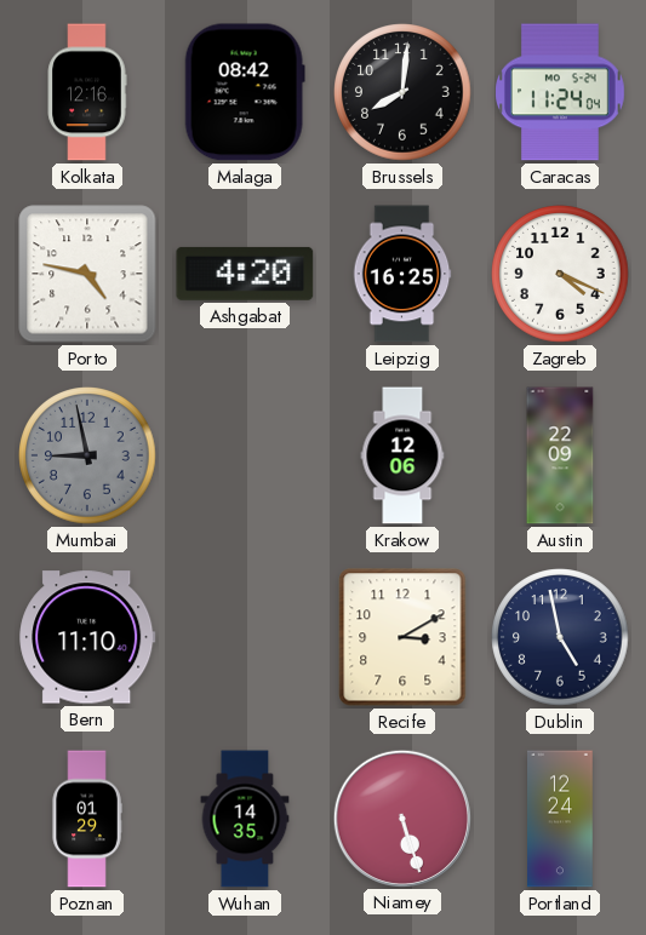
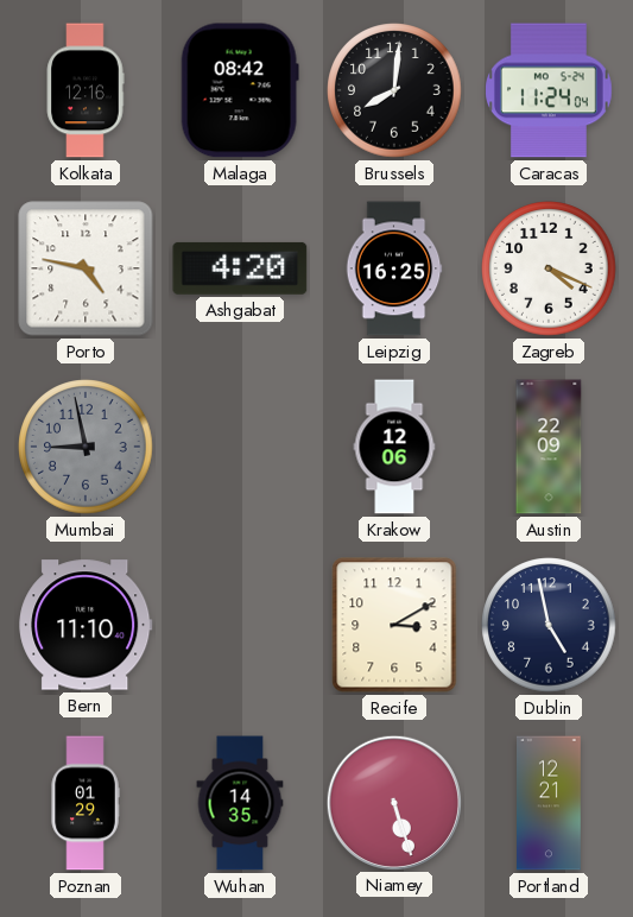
Portland: 12:24 -> 12:21 (550, 803)
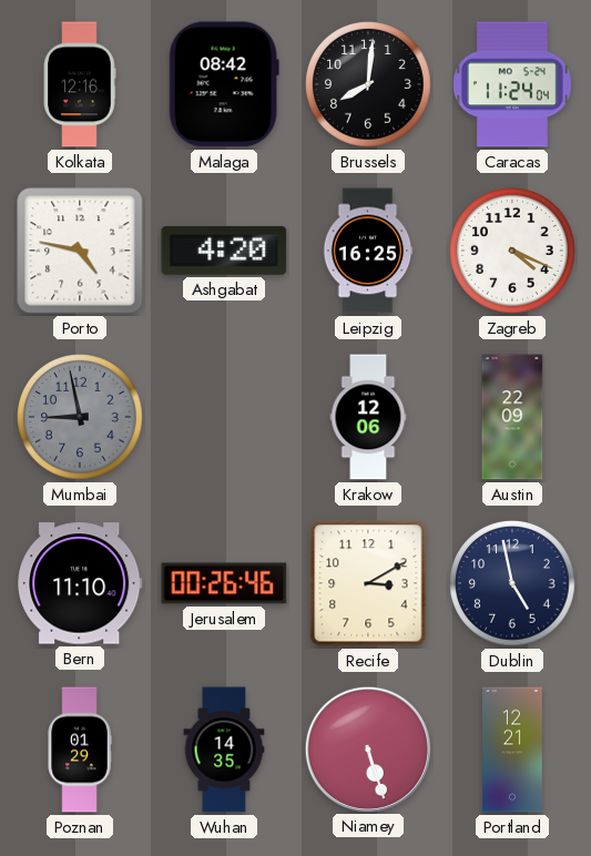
Jerusalem: none -> 00:26 (224, 583)
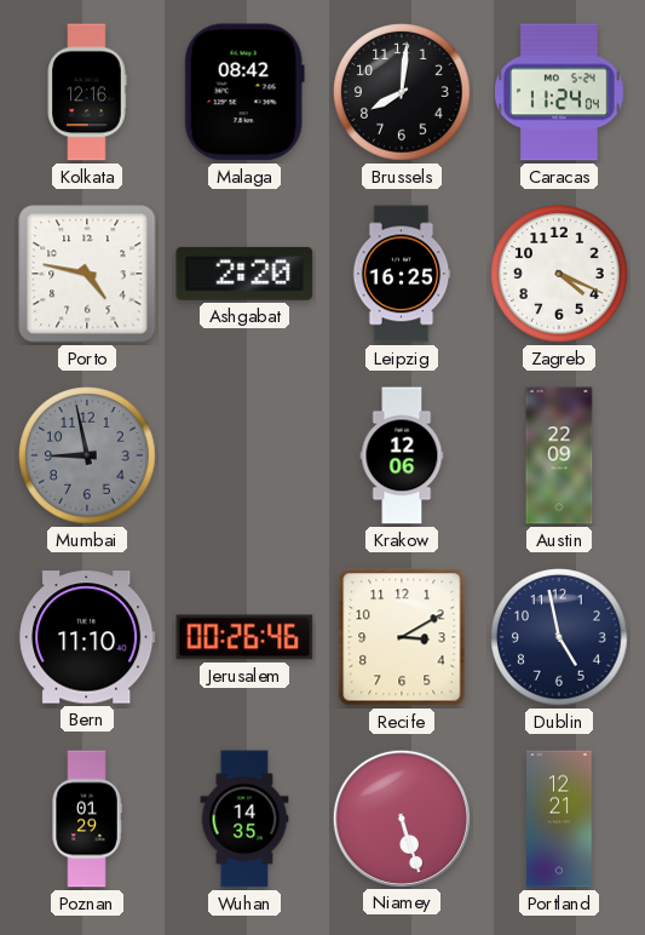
Ashgabat: 4:20 -> 2:20 (244, 274)
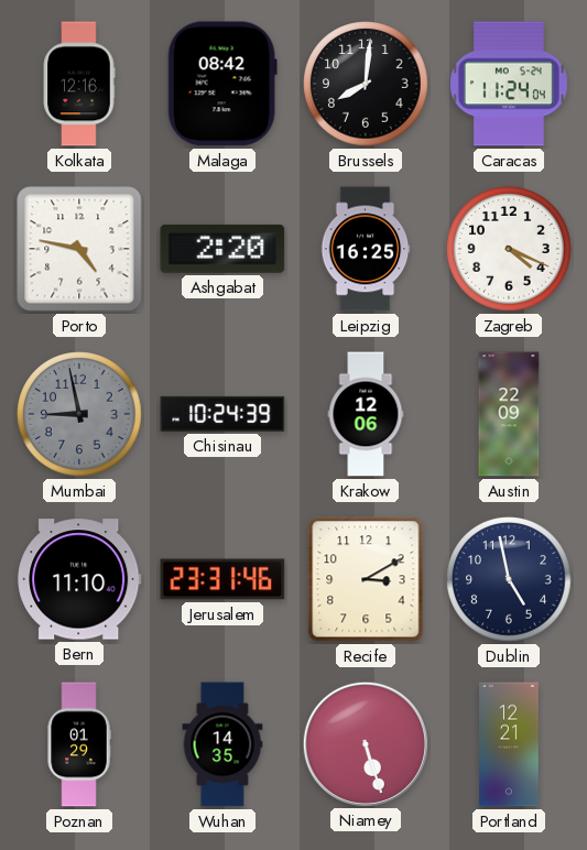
Chisinau: none -> 10:24 (222, 414)
Jerusalem: 00:26 -> 23:31 (222, 579)
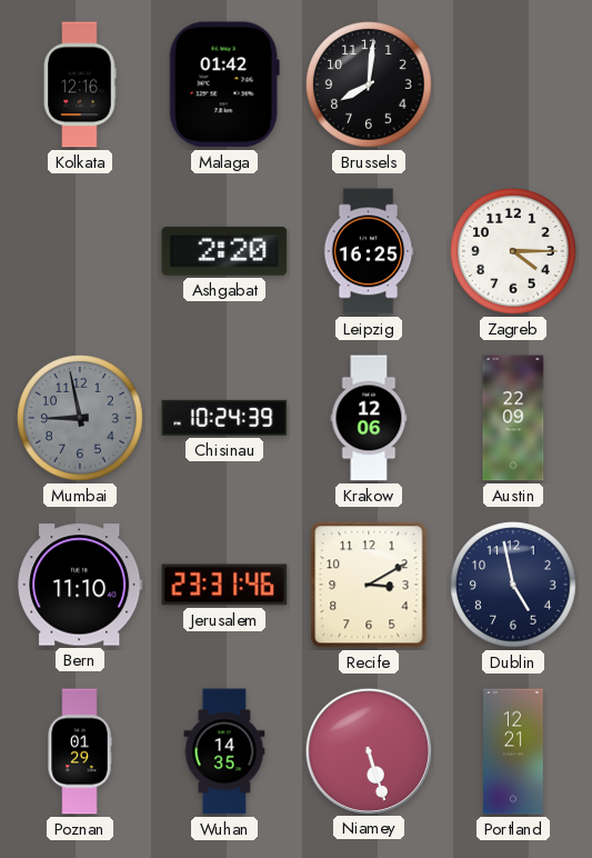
Malaga: 08:42 -> 01:42 (224, 84)
Caracas: 11:24 -> none (510, 84)
Porto: 4:47 -> none (79, 249)
Zagreb: 4:19 -> 4:15 (513, 251)
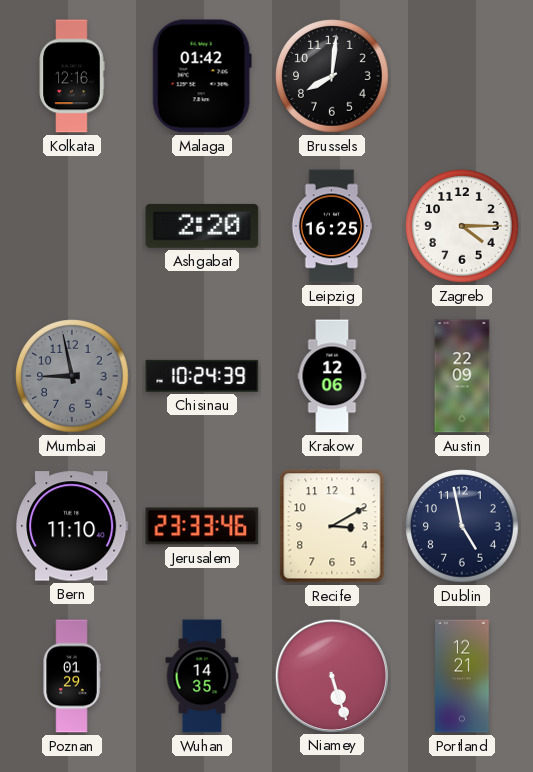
Jerusalem: 23:31 -> 23:33 (202, 526)
